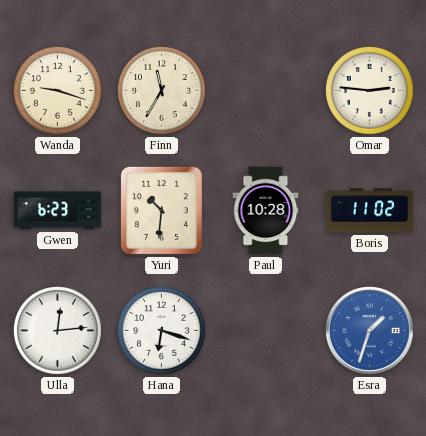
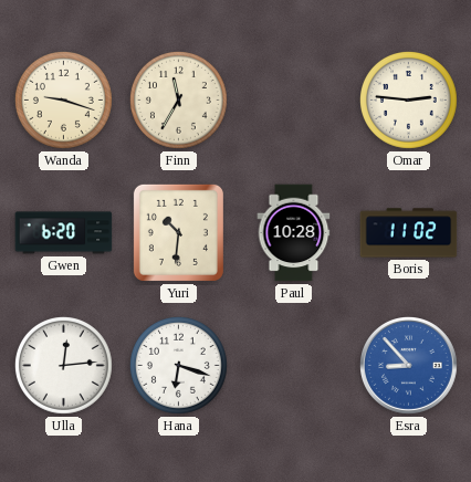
Gwen: 6:23 -> 6:20 (64, 233)
Esra: 1:33 -> 8:53 (409, 366)
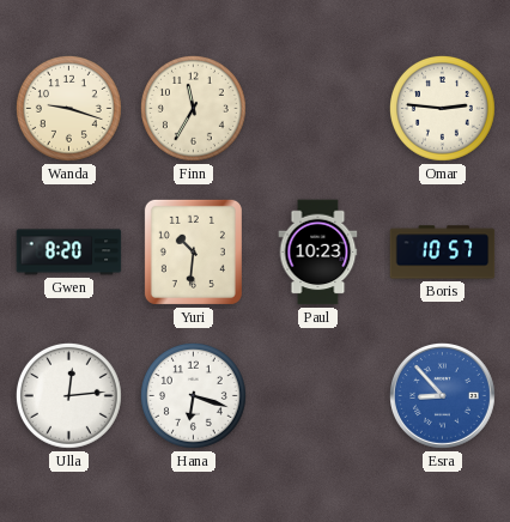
Gwen: 6:20 -> 8:20 (69, 253)
Paul: 10:28 -> 10:23 (318, 253)
Boris: 11:02 -> 10:57 (443, 253)
